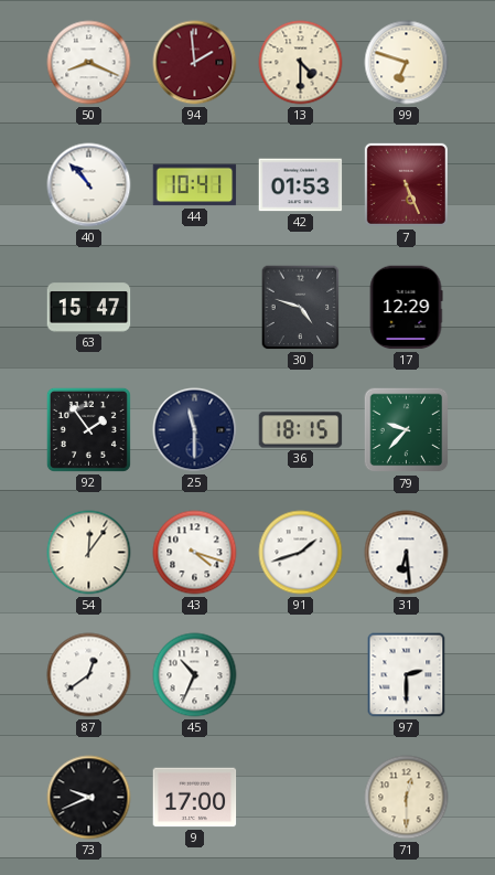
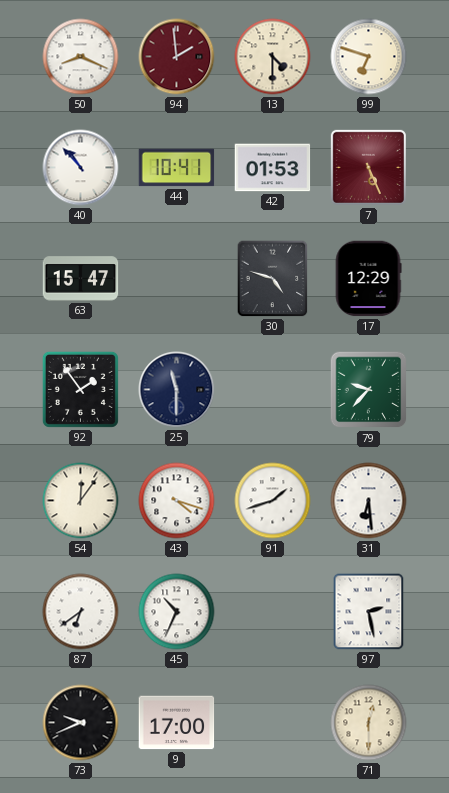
36: 18:15 -> none (301, 430)
87: 12:39 -> 6:39 (81, 612)
97: 2:30 -> 2:28 (369, 612)
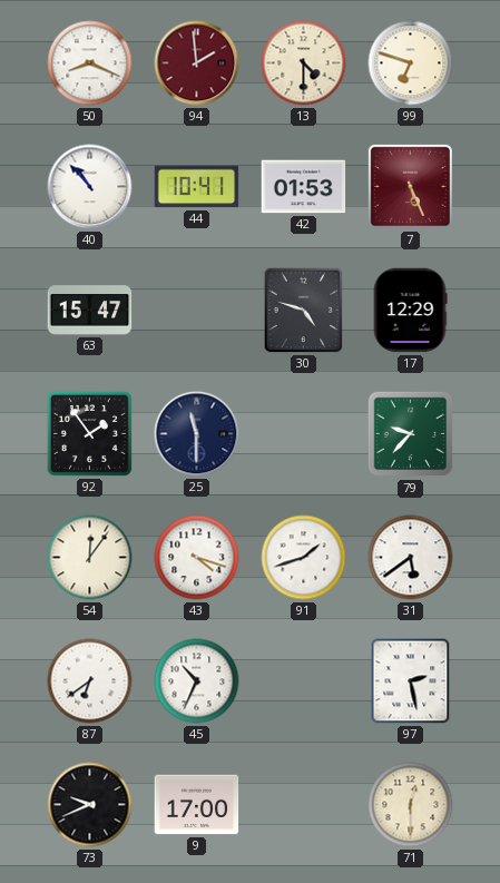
31: 6:29 -> 5:39 (411, 558)
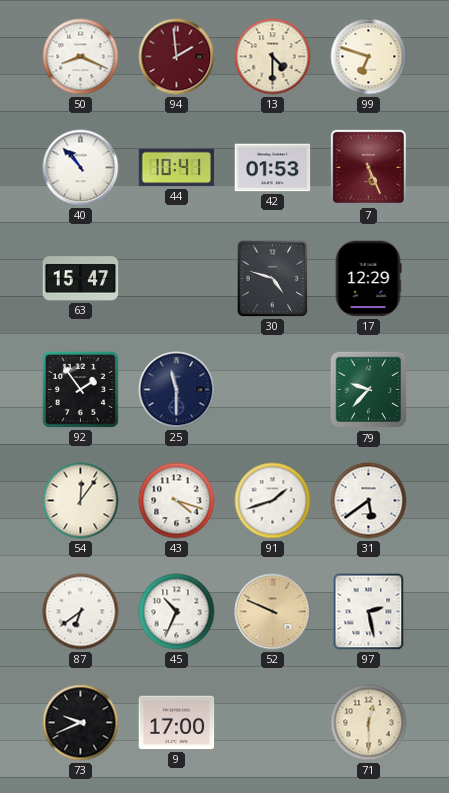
52: none -> 9:49 (273, 612)
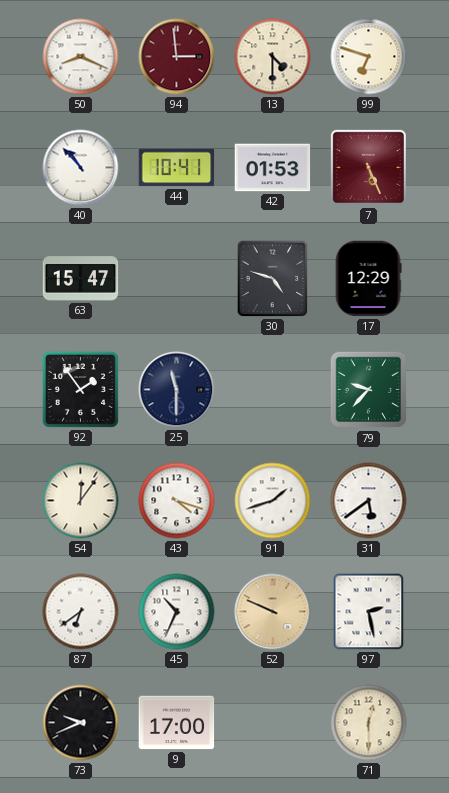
94: 1:59 -> 2:59 (177, 57)
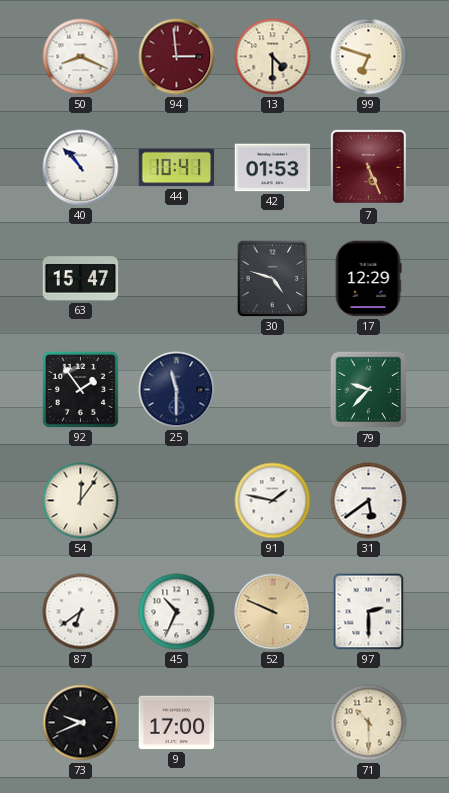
43: 4:18 -> none (177, 501)
91: 1:42 -> 1:47 (273, 501)
97: 2:28 -> 2:30 (369, 612)
71: 12:30 -> 10:30 (369, 723)
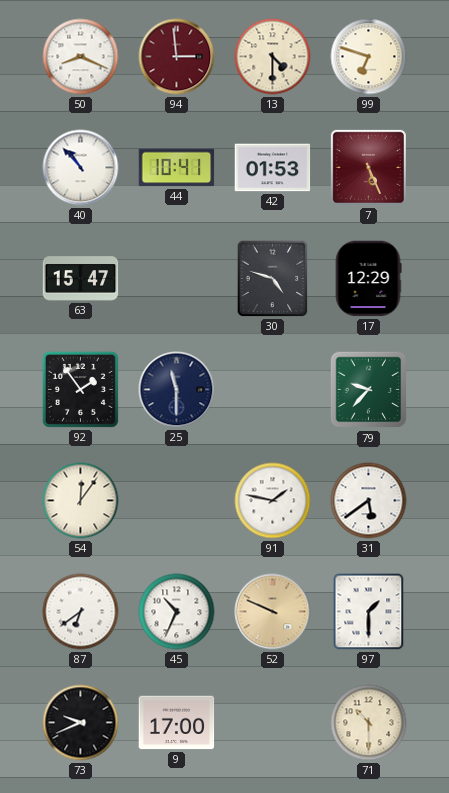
97: 2:30 -> 1:30 (369, 612)
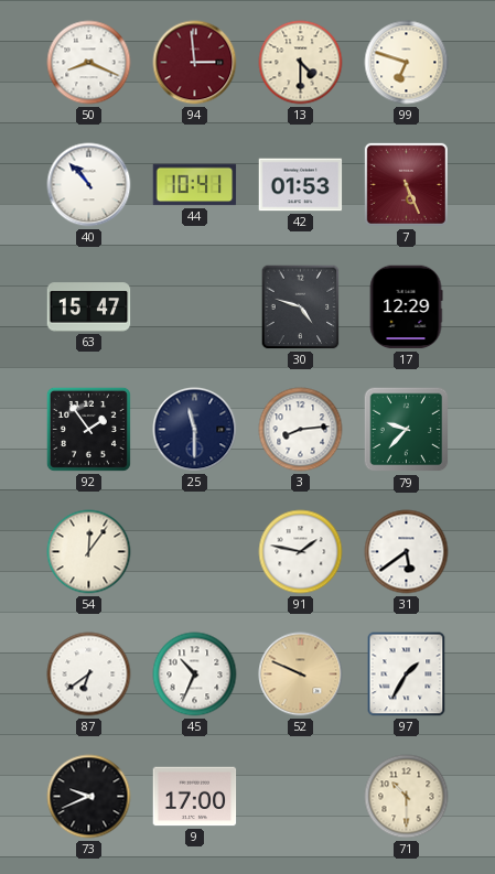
3: none -> 8:14 (301, 430)
97: 1:30 -> 1:35 (407, 675)
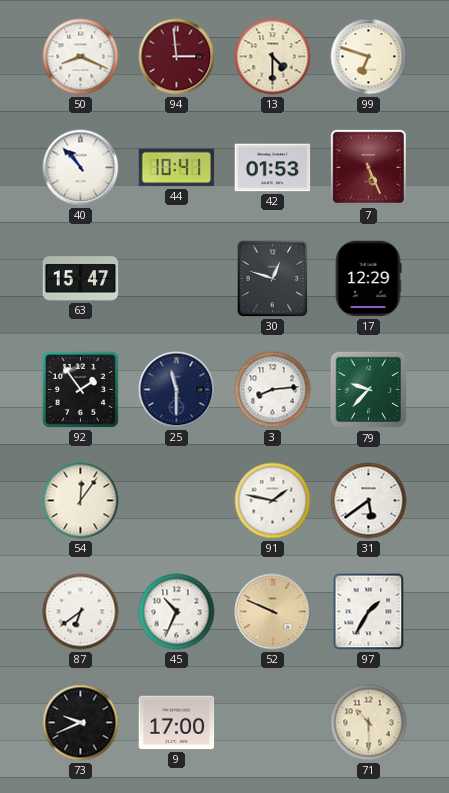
30: 4:48 -> 12:48 (273, 279)
